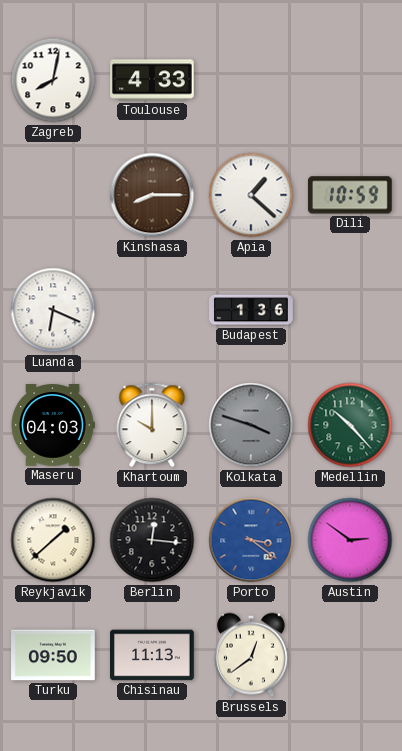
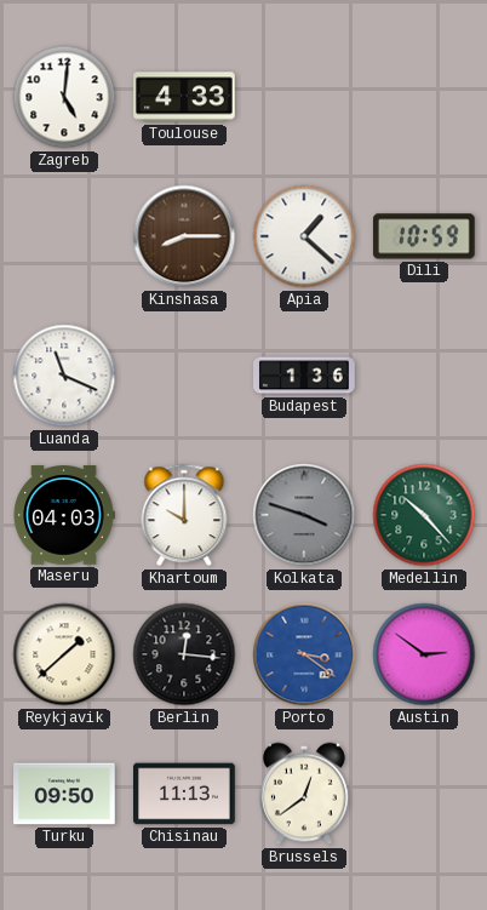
Zagreb: 8:02 -> 5:01 (64, 97)
Luanda: 6:19 -> 11:19 (64, 376)
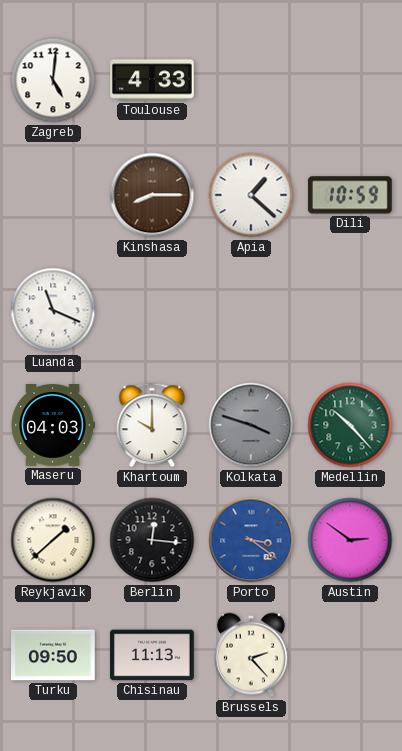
Budapest: 1:36 -> none (304, 376)
Brussels: 12:39 -> 2:23 (252, 655)
